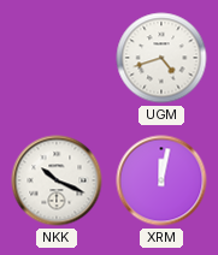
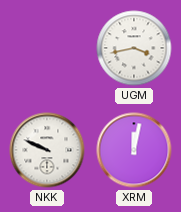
UGM: 4:42 -> 3:43 (134, 48)
NKK: 10:19 -> 9:49 (47, 150)
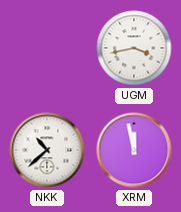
NKK: 9:49 -> 10:38 (47, 150)
XRM: 12:02 -> 11:58 (134, 150)
